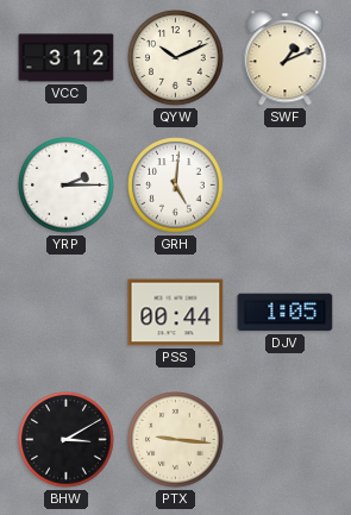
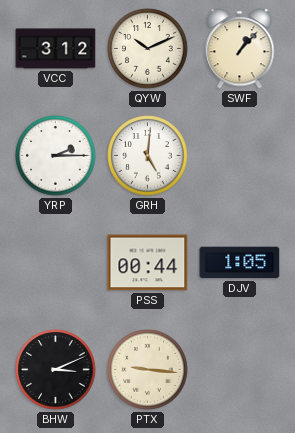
SWF: 1:11 -> 1:07 (240, 49)
BHW: 3:10 -> 3:11 (56, 370)
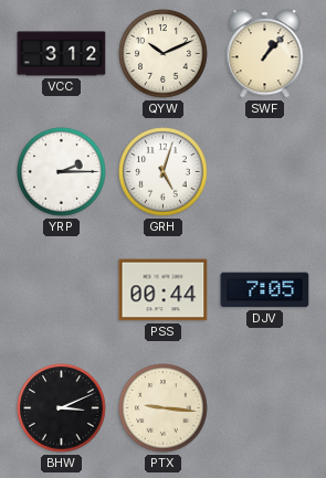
GRH: 5:01 -> 5:03 (164, 172)
DJV: 1:05 -> 7:05 (265, 290)
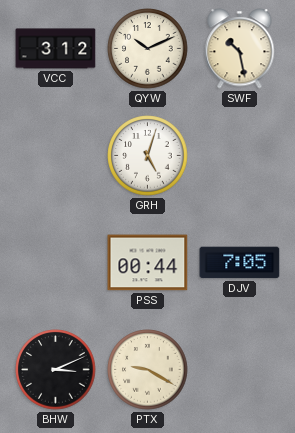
SWF: 1:07 -> 10:28 (240, 49)
YRP: 2:15 -> none (62, 172)
PTX: 9:16 -> 9:20 (148, 370)
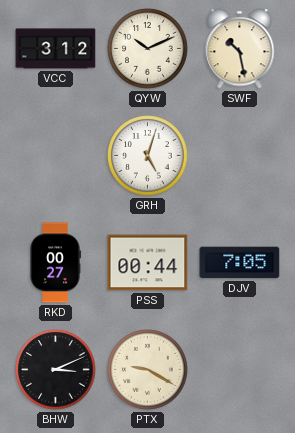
RKD: none -> 00:27 (56, 263)
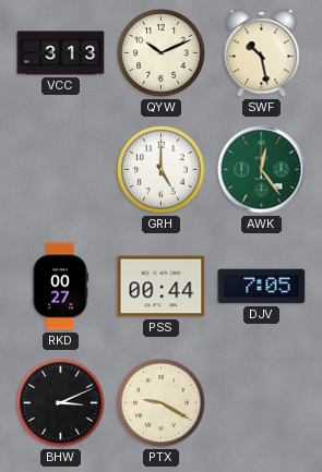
VCC: 3:12 -> 3:13 (61, 53)
GRH: 5:03 -> 5:00 (162, 170)
AWK: none -> 12:24 (262, 170)
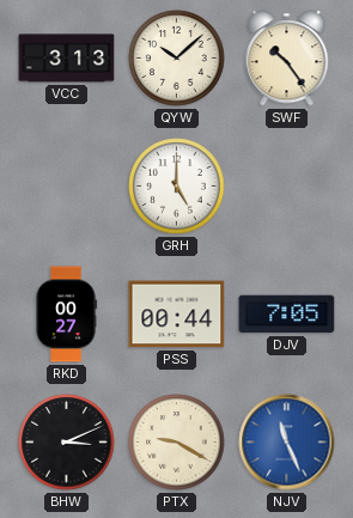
QYW: 10:11 -> 10:08 (177, 59)
SWF: 10:28 -> 10:24 (287, 59)
AWK: 12:24 -> none (262, 170)
NJV: none -> 11:26 (287, 443)
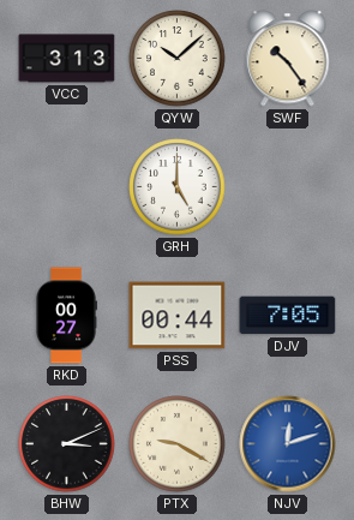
NJV: 11:26 -> 12:12 (288, 444)
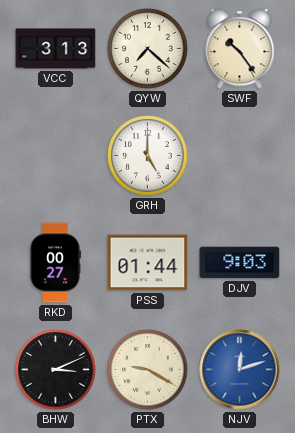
QYW: 10:08 -> 7:22 (148, 49)
PSS: 00:44 -> 01:44 (148, 263)
DJV: 7:05 -> 9:03 (240, 263)
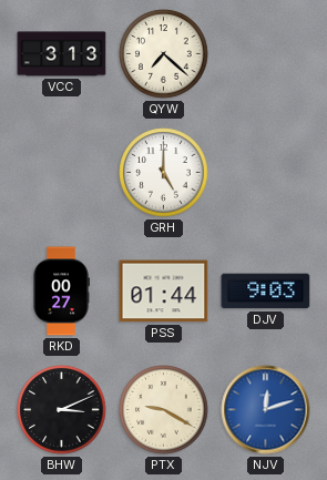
SWF: 10:24 -> none (240, 49)
